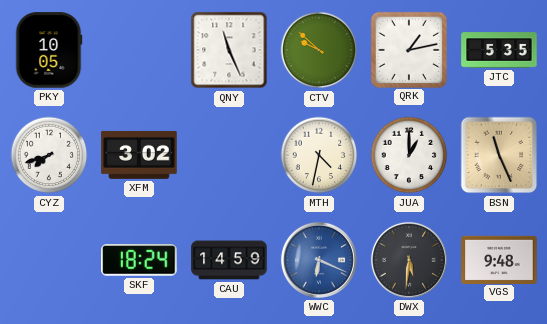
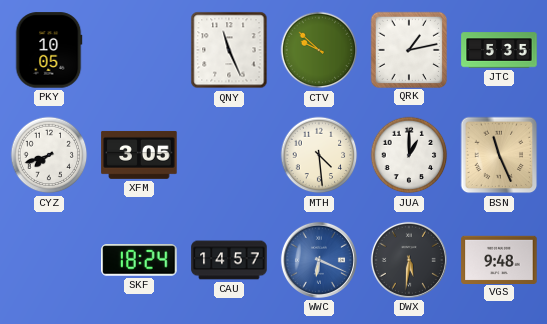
XFM: 3:02 -> 3:05 (139, 155)
MTH: 4:32 -> 4:29 (319, 155)
CAU: 14:59 -> 14:57 (229, 260)
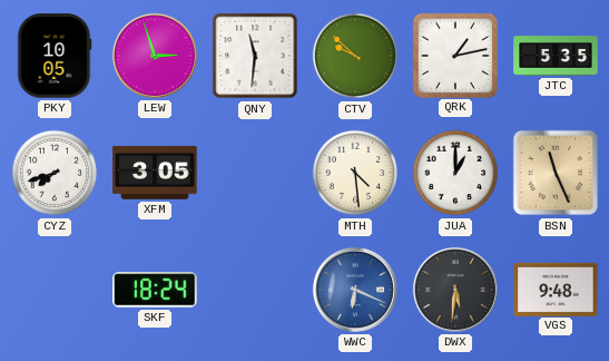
LEW: none -> 2:57 (155, 56)
QNY: 11:26 -> 11:31 (255, 56)
CAU: 14:57 -> none (229, 260)
